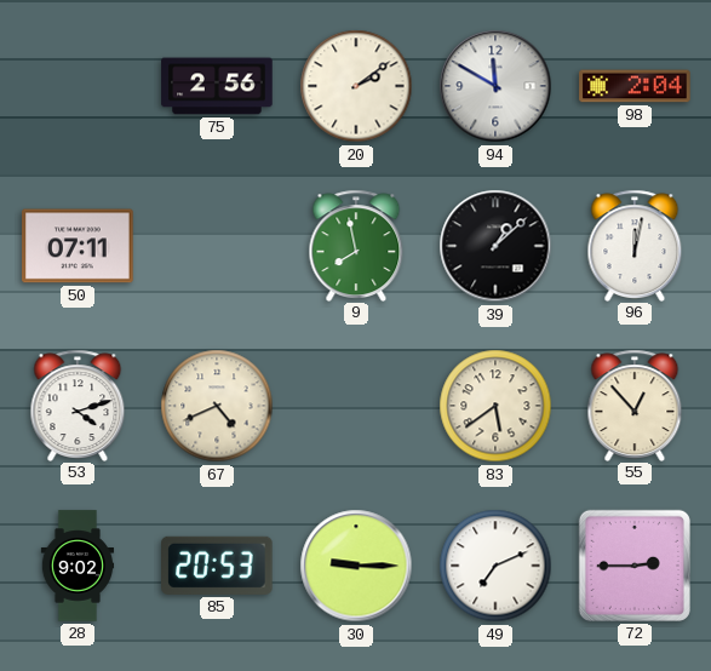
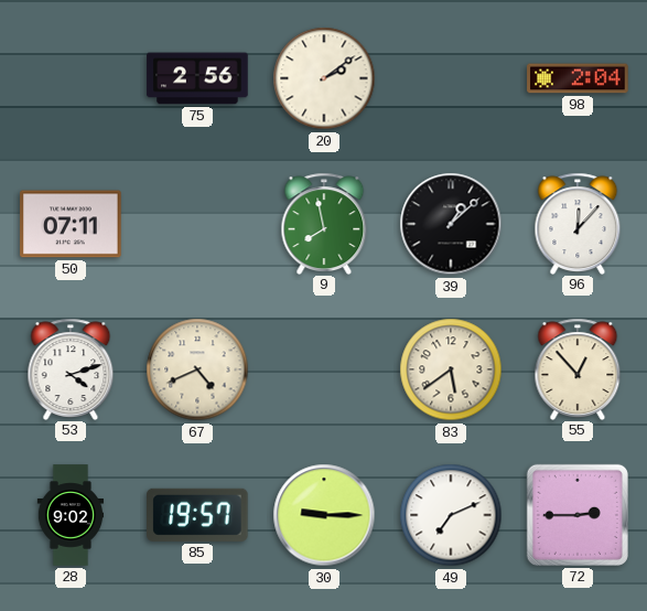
94: 11:50 -> none (495, 86)
96: 12:02 -> 12:07 (578, 223)
85: 20:53 -> 19:57 (198, 515)
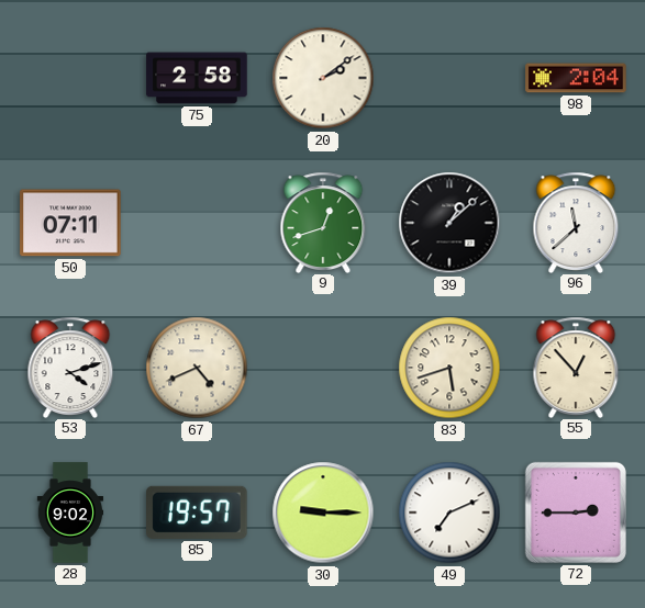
75: 2:56 -> 2:58 (197, 78)
9: 7:58 -> 12:42 (323, 222)
96: 12:07 -> 11:38 (576, 222)
83: 5:39 -> 5:42 (449, 368)
